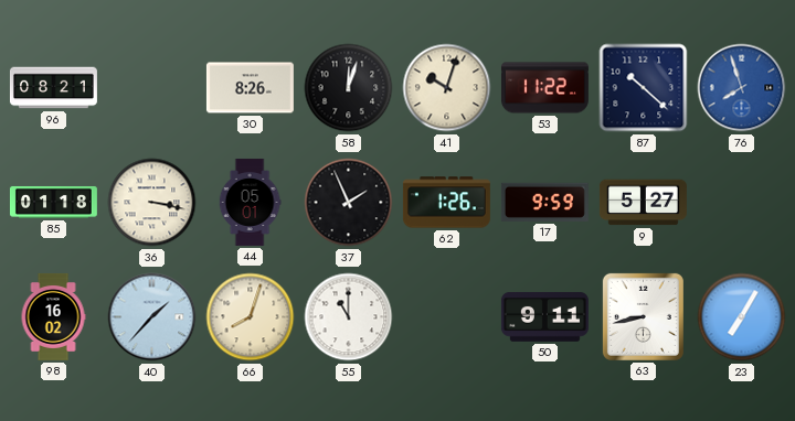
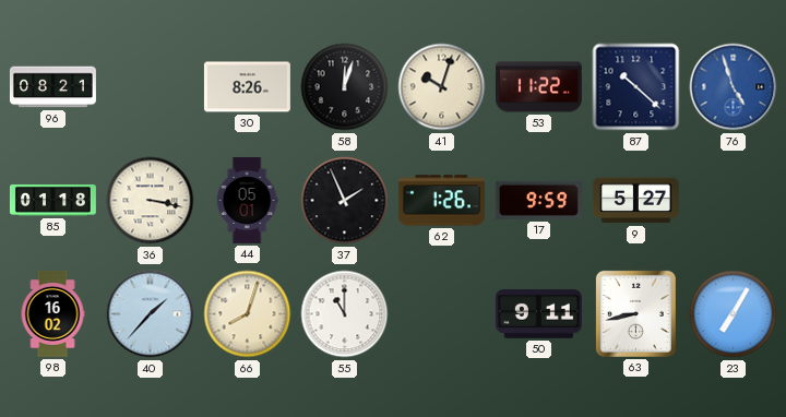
76: 7:57 -> 4:57 (734, 87)
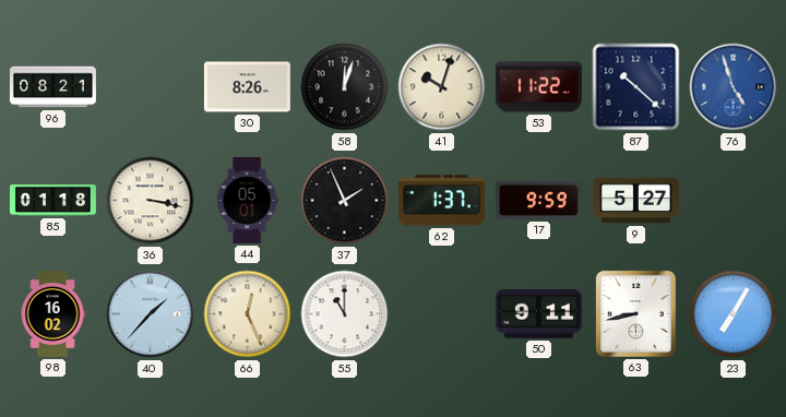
62: 1:26 -> 1:37 (441, 201)
66: 8:03 -> 12:26 (248, 314)
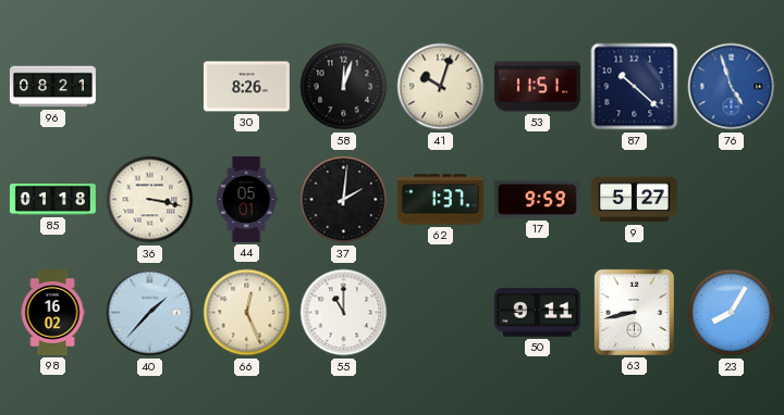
53: 11:22 -> 11:51 (537, 87)
37: 1:56 -> 2:01 (344, 200)
23: 7:05 -> 8:05 (732, 313)
